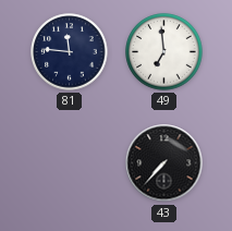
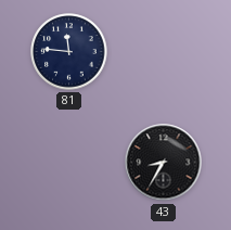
49: 6:59 -> none (164, 52)
43: 7:37 -> 8:35 (164, 163)
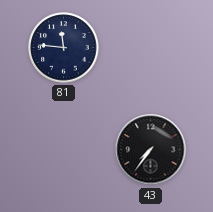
43: 8:35 -> 7:36 (151, 150)
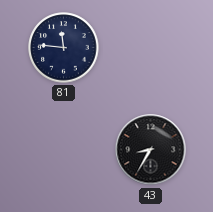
43: 7:36 -> 8:35 (151, 150)
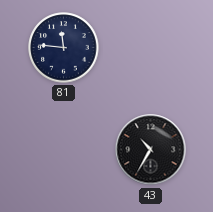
43: 8:35 -> 10:35 (151, 150)
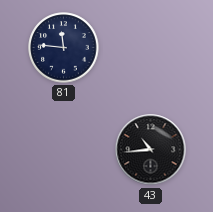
43: 10:35 -> 10:44 (151, 150)
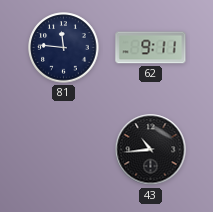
62: none -> 9:11 (151, 48)
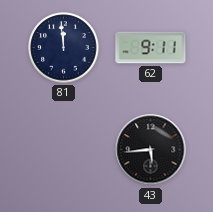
81: 11:46 -> 11:59 (64, 48)
43: 10:44 -> 5:44 (151, 150)
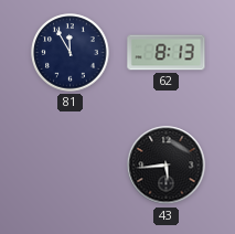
81: 11:59 -> 11:55 (71, 53)
62: 9:11 -> 8:13 (167, 53)
